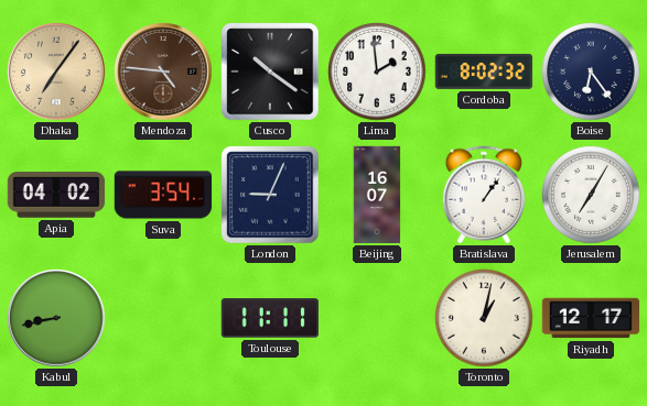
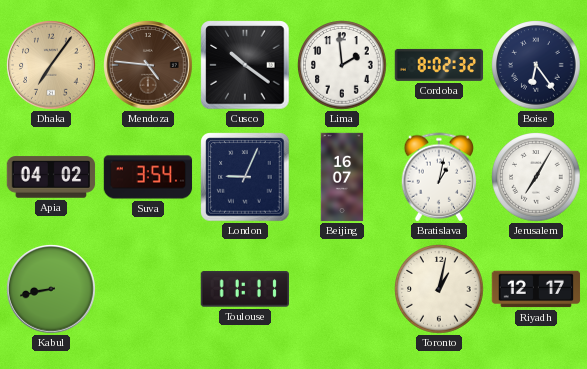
Bratislava: 1:06 -> 1:02 (439, 177)
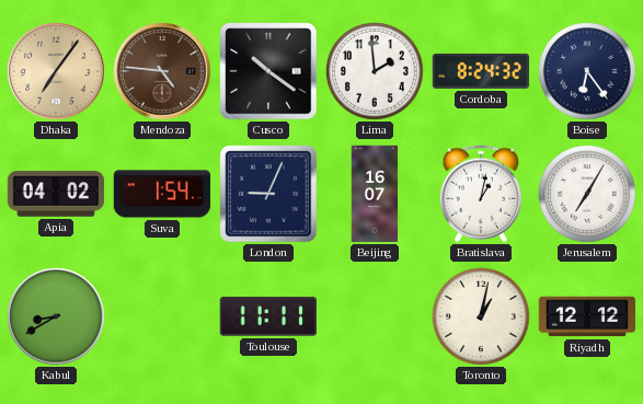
Cordoba: 8:02 -> 8:24 (481, 71)
Suva: 3:54 -> 1:54 (162, 194)
Kabul: 8:43 -> 8:40 (56, 316)
Riyadh: 12:17 -> 12:12 (587, 316)
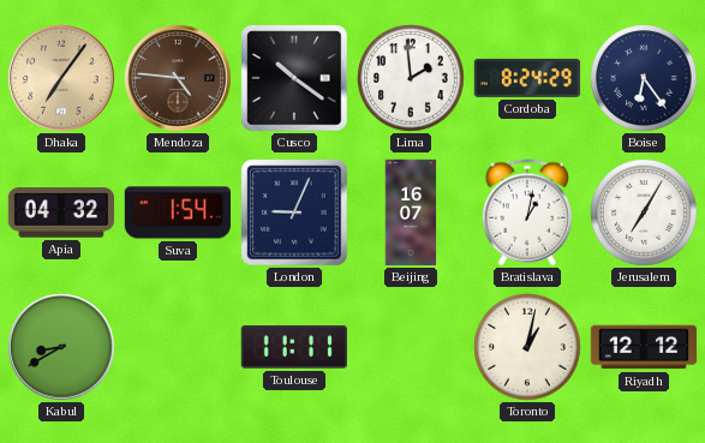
Cordoba: 8:24:32 -> 8:24:29 (527, 78)
Apia: 04:02 -> 04:32 (61, 212)
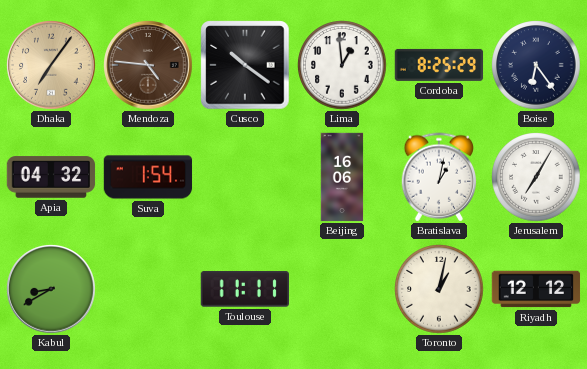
Lima: 1:59 -> 12:59 (342, 65)
Cordoba: 8:24 -> 8:25 (439, 65)
London: 9:04 -> none (294, 212)
Beijing: 16:07 -> 16:06 (342, 177)
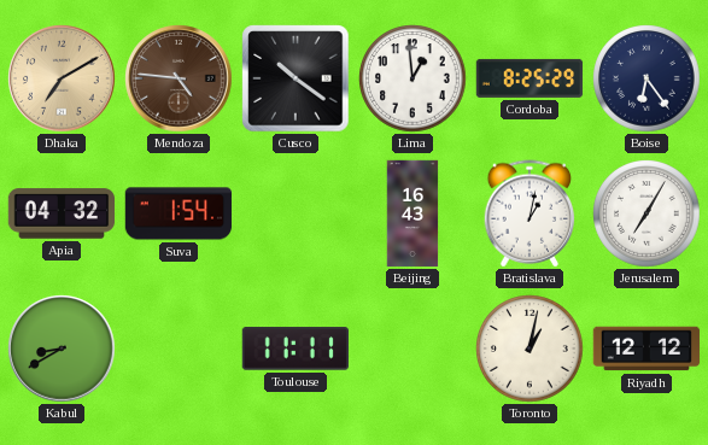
Dhaka: 7:06 -> 7:10 (62, 78)
Beijing: 16:06 -> 16:43 (412, 213)
